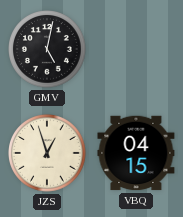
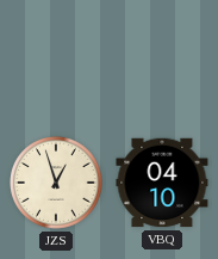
GMV: 5:02 -> none (47, 49)
VBQ: 04:15 -> 04:10 (162, 183)
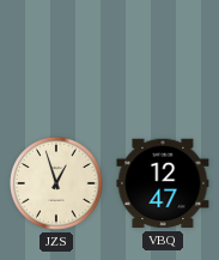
VBQ: 04:10 -> 12:47 (163, 183)
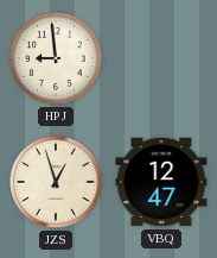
HPJ: none -> 8:59 (56, 58)
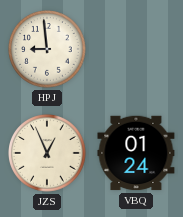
JZS: 12:57 -> 12:56 (47, 153)
VBQ: 12:47 -> 01:24 (136, 153)
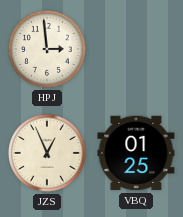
HPJ: 8:59 -> 2:59 (47, 49)
VBQ: 01:24 -> 01:25 (136, 153)
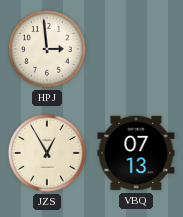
JZS: 12:56 -> 12:55 (47, 153)
VBQ: 01:25 -> 07:13 (136, 153)
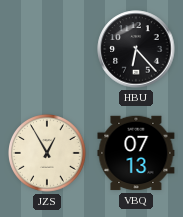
HPJ: 2:59 -> none (47, 49)
HBU: none -> 6:23 (136, 49)
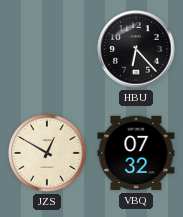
JZS: 12:55 -> 12:50 (47, 153)
VBQ: 07:13 -> 07:32 (136, 153)
